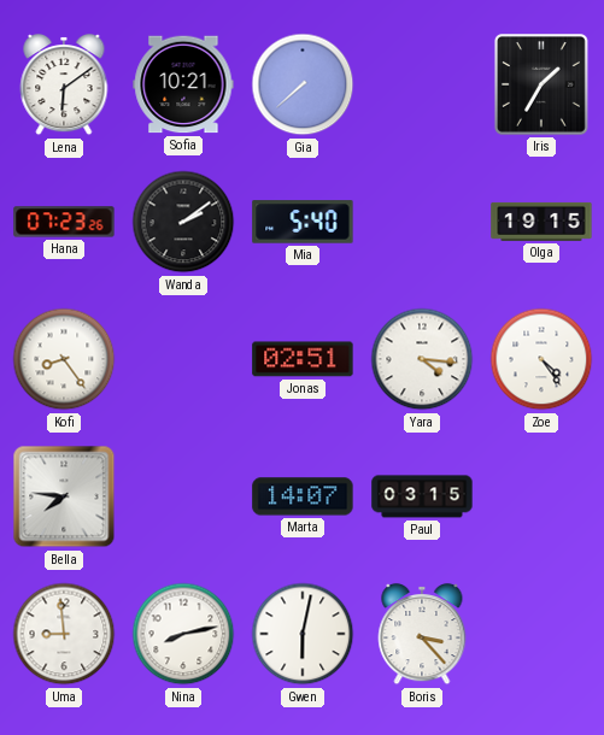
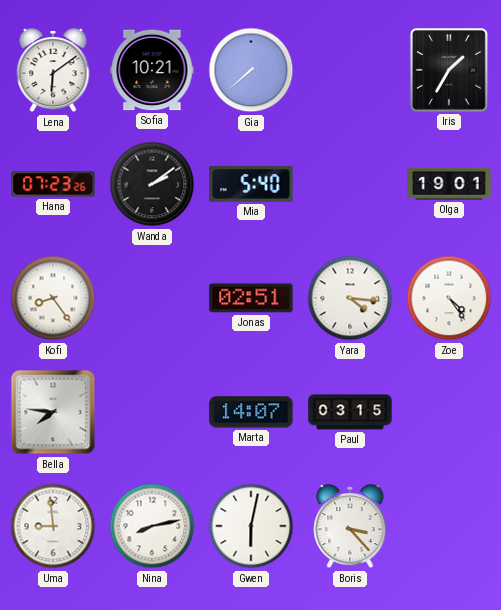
Olga: 19:15 -> 19:01 (449, 184)
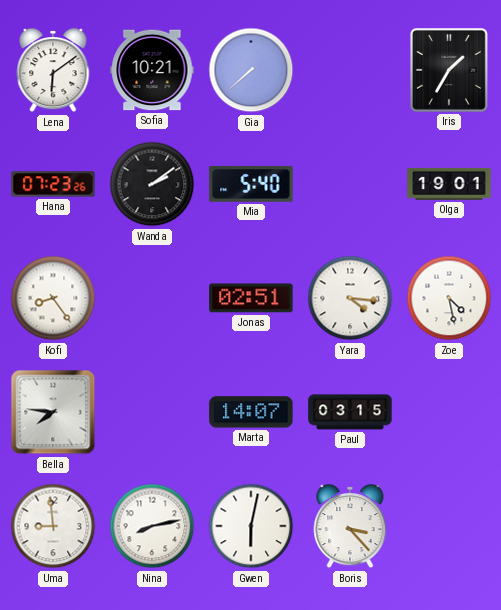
Zoe: 4:24 -> 4:28 (449, 298)
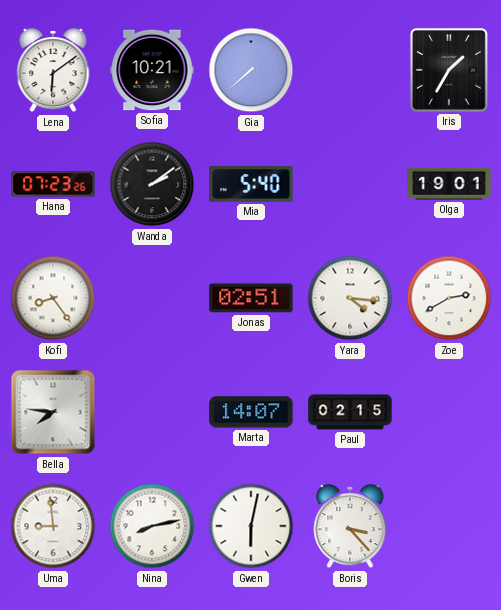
Zoe: 4:28 -> 2:40 (449, 298)
Paul: 03:15 -> 02:15 (350, 412)
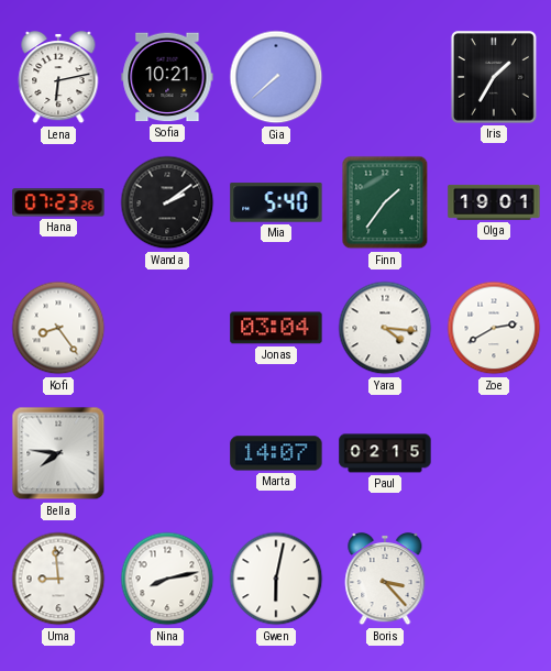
Lena: 6:09 -> 6:13 (58, 77)
Finn: none -> 1:36 (385, 202)
Jonas: 02:51 -> 03:04 (276, 328)
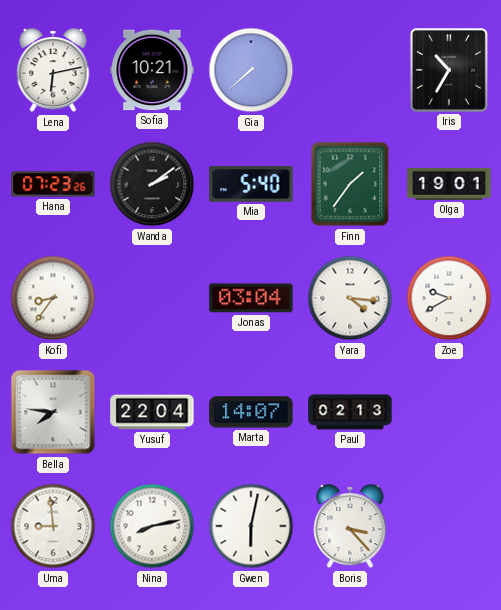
Iris: 1:35 -> 10:35 (449, 71)
Kofi: 8:24 -> 8:36 (53, 298)
Zoe: 2:40 -> 9:40 (449, 298)
Yusuf: none -> 22:04 (152, 412)
Paul: 02:15 -> 02:13 (350, 412)
